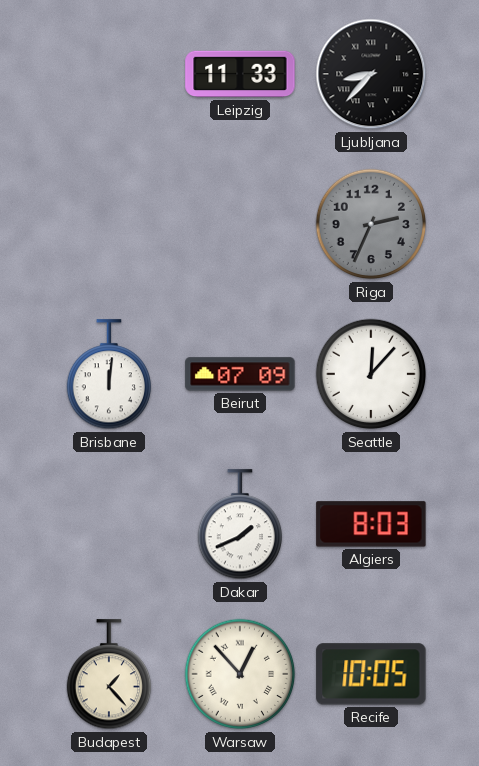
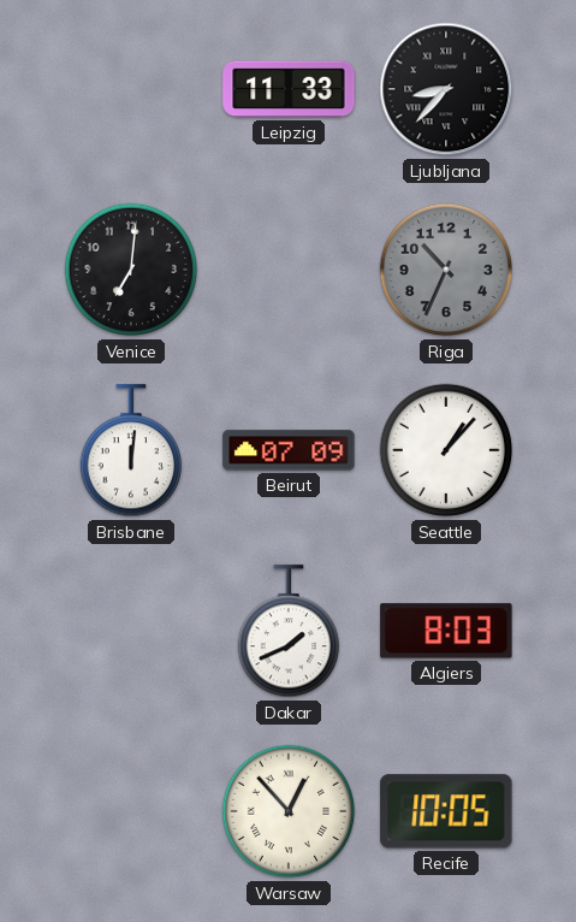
Venice: none -> 7:01 (131, 270)
Riga: 2:34 -> 10:34 (446, 270)
Seattle: 12:07 -> 1:07 (446, 450)
Budapest: 1:23 -> none (108, 675)
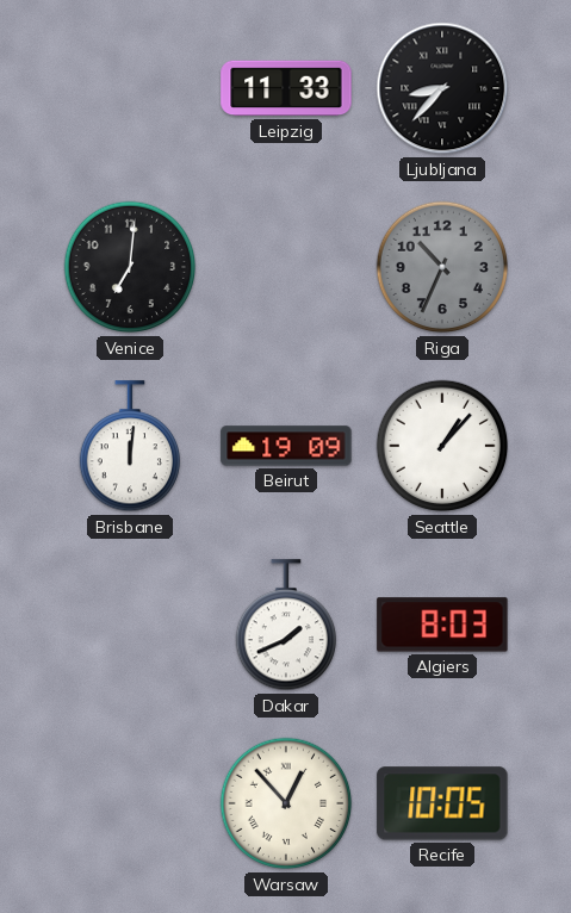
Beirut: 07:09 -> 19:09 (286, 446)
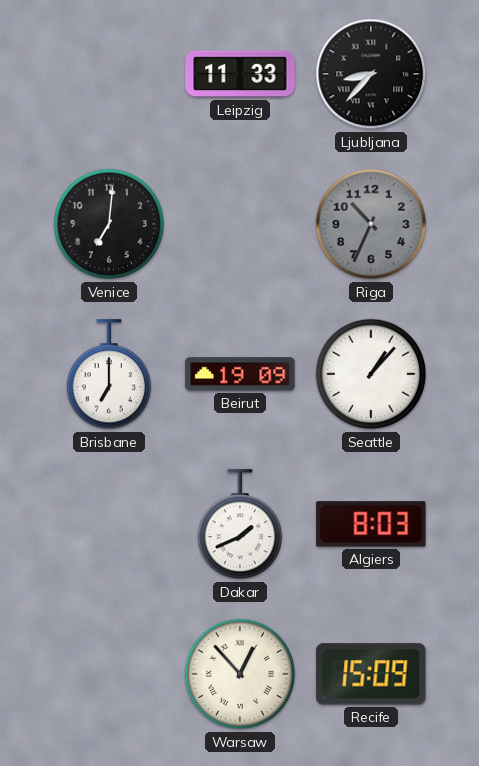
Brisbane: 12:01 -> 7:00 (108, 375)
Recife: 10:05 -> 15:09 (371, 674)
